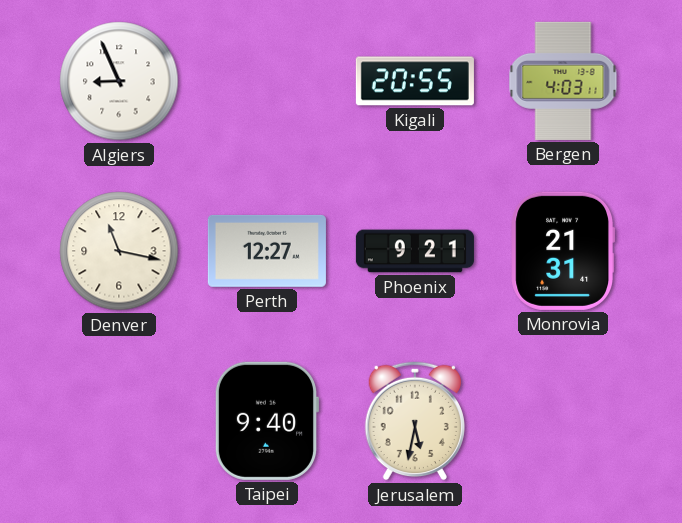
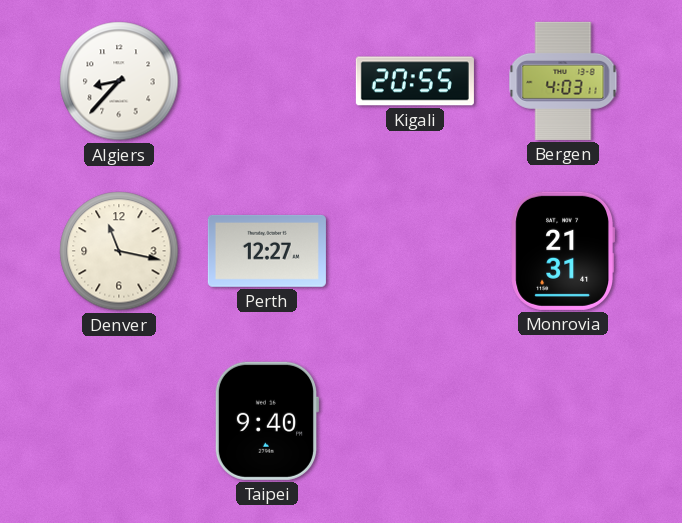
Algiers: 8:56 -> 8:37 (119, 81)
Phoenix: 9:21 -> none (415, 251)
Jerusalem: 5:32 -> none (415, 421)
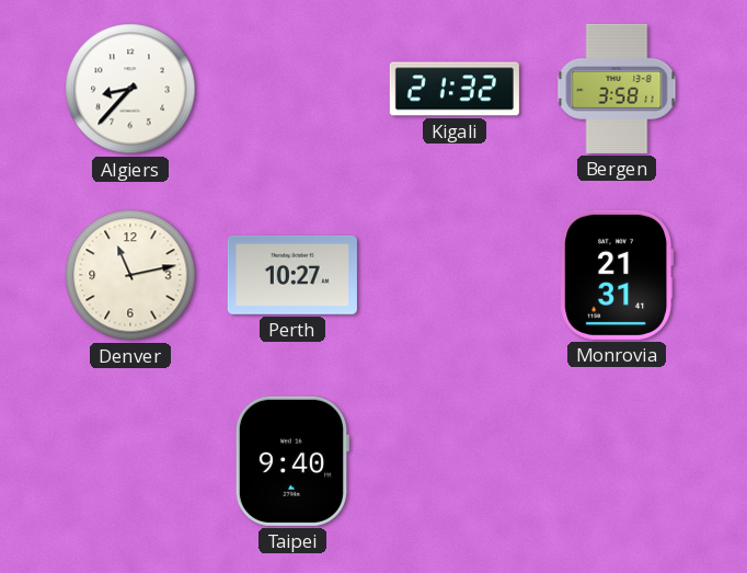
Kigali: 20:55 -> 21:32 (455, 89)
Bergen: 4:03 -> 3:58 (617, 89)
Denver: 11:17 -> 11:13 (130, 275)
Perth: 12:27 -> 10:27 (292, 275)
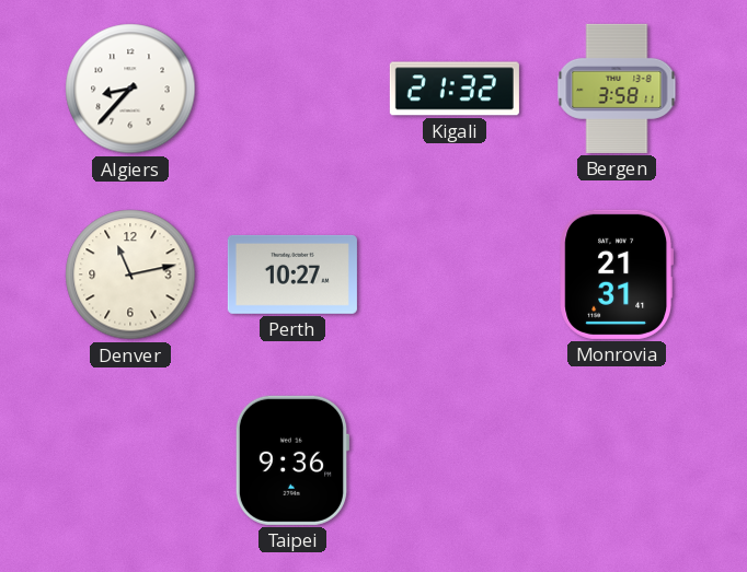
Taipei: 9:40 -> 9:36 (291, 460)
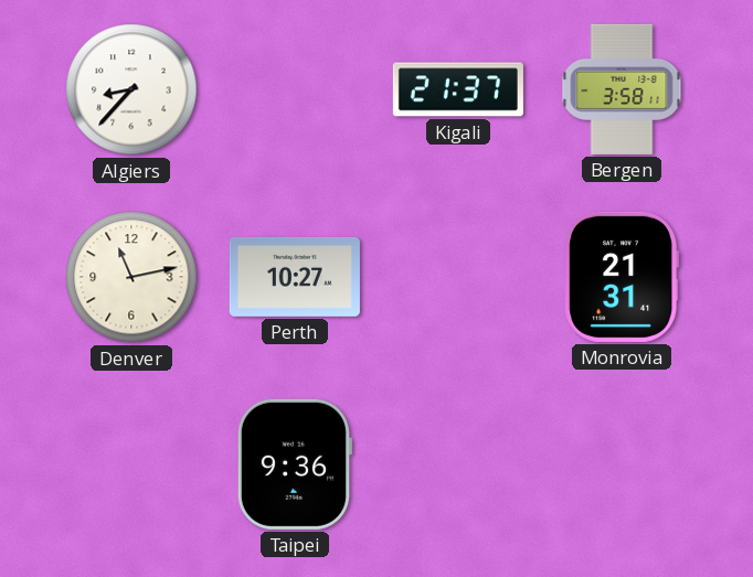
Kigali: 21:32 -> 21:37 (458, 89)
